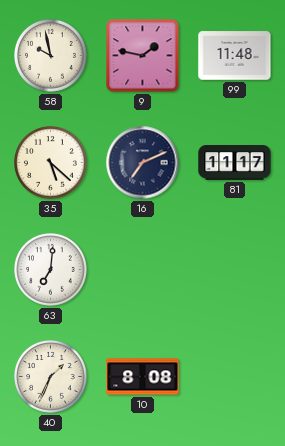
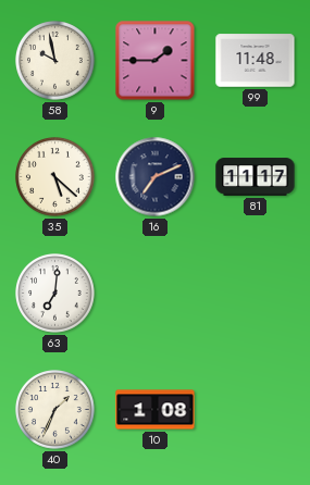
9: 1:47 -> 1:45 (156, 61)
10: 8:08 -> 1:08 (156, 410)
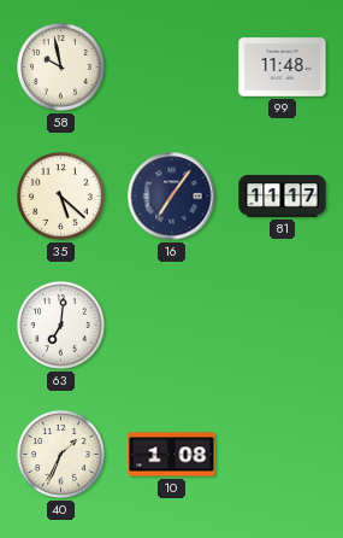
9: 1:45 -> none (156, 61)
16: 7:11 -> 7:06 (172, 197)
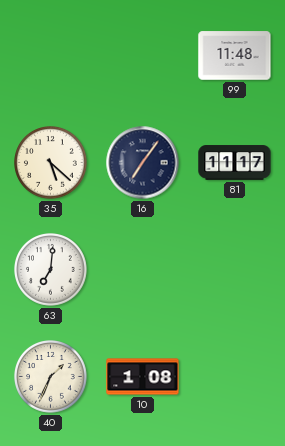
58: 9:58 -> none (61, 68)
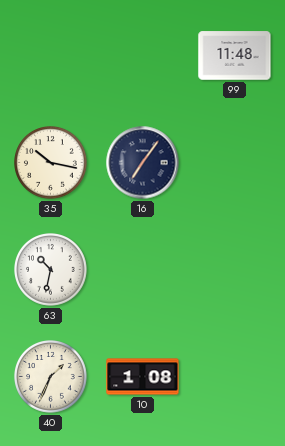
35: 5:22 -> 10:17 (51, 163)
81: 11:17 -> none (235, 163)
63: 7:01 -> 10:32 (51, 270)
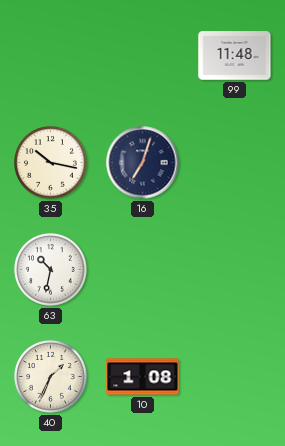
16: 7:06 -> 7:03 (143, 163)
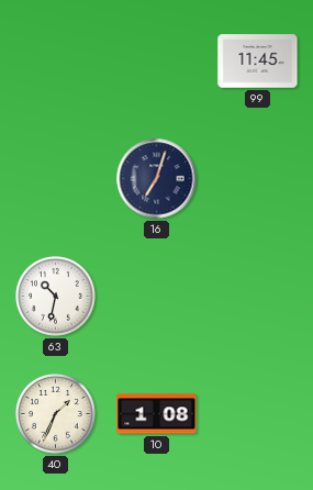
99: 11:48 -> 11:45 (258, 62)
35: 10:17 -> none (51, 163)
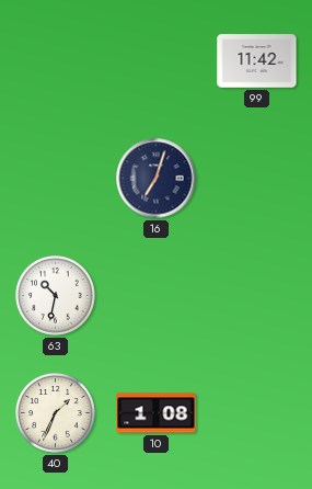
99: 11:45 -> 11:42 (257, 61)
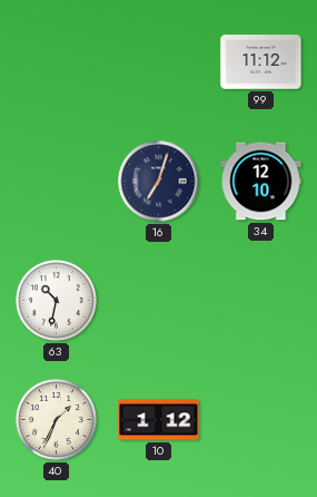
99: 11:42 -> 11:12 (261, 62)
34: none -> 12:10 (261, 182)
10: 1:08 -> 1:12 (159, 420)
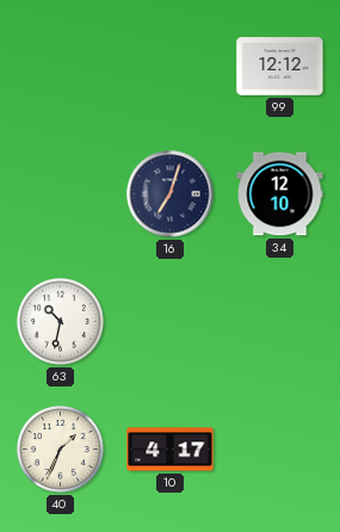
99: 11:12 -> 12:12 (280, 67)
10: 1:12 -> 4:17 (171, 450)
